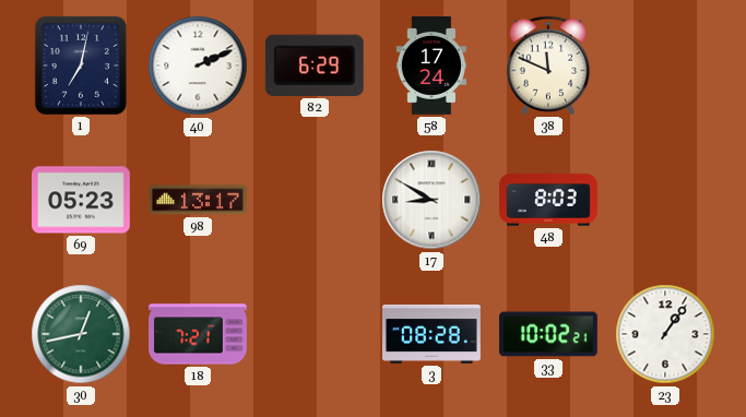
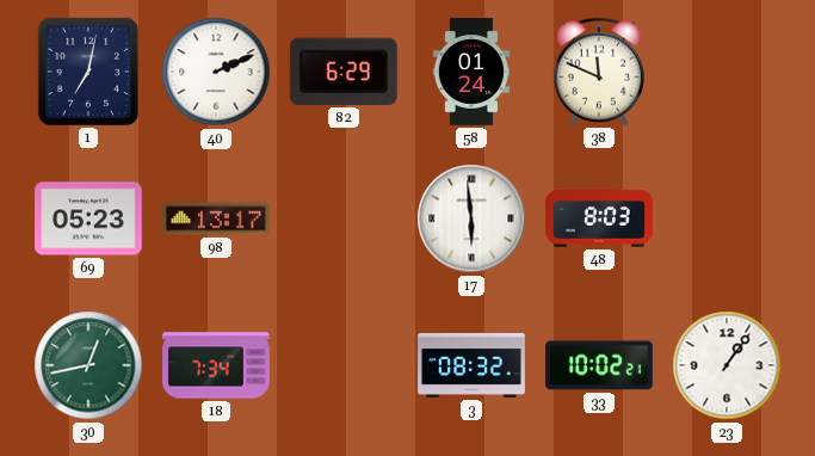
58: 17:24 -> 01:24 (471, 73)
17: 8:50 -> 5:59 (471, 218)
18: 7:21 -> 7:34 (217, 365)
3: 08:28 -> 08:32 (473, 365)
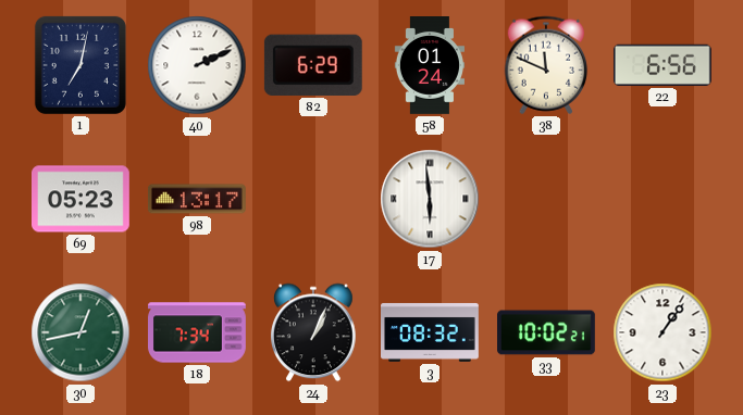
22: none -> 6:56 (662, 65)
48: 8:03 -> none (600, 218)
24: none -> 1:04 (314, 332)
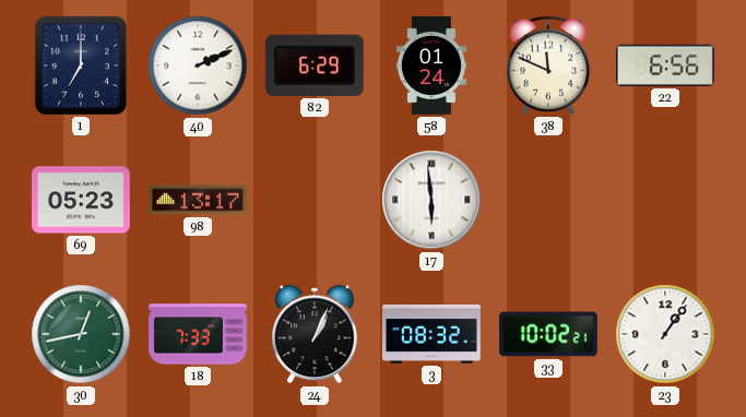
1: 7:02 -> 7:00 (81, 65)
18: 7:34 -> 7:33 (199, 334)
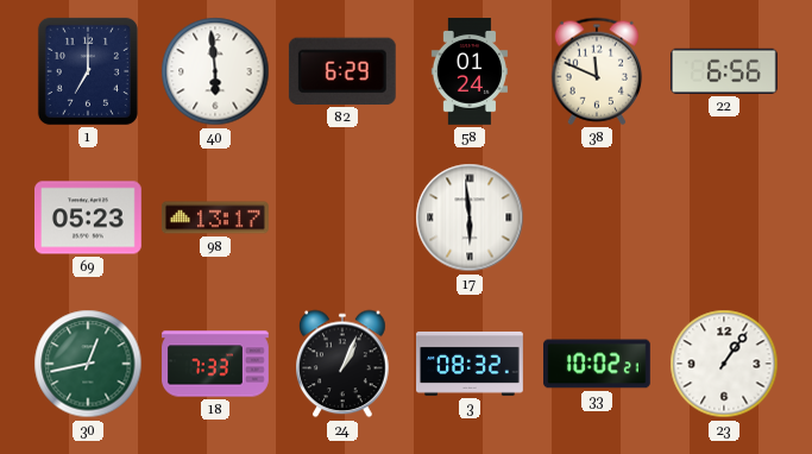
40: 2:11 -> 5:59 (215, 71)
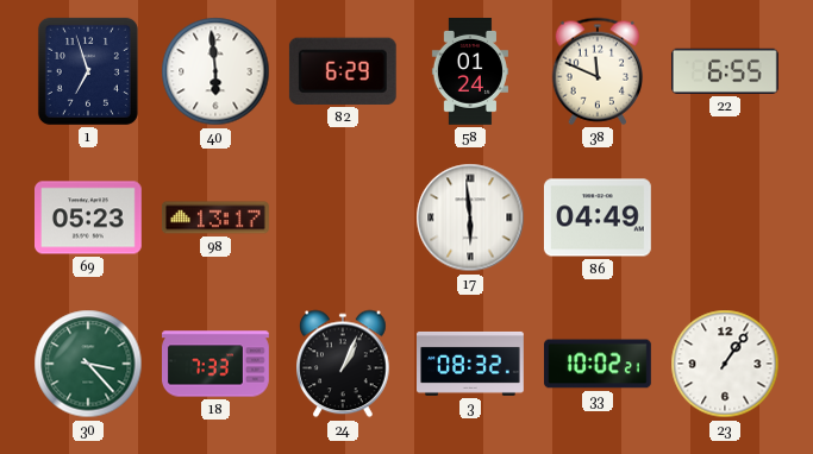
1: 7:00 -> 6:57 (88, 71)
22: 6:56 -> 6:55 (725, 71)
86: none -> 04:49 (598, 217)
30: 12:43 -> 3:23 (88, 364)
